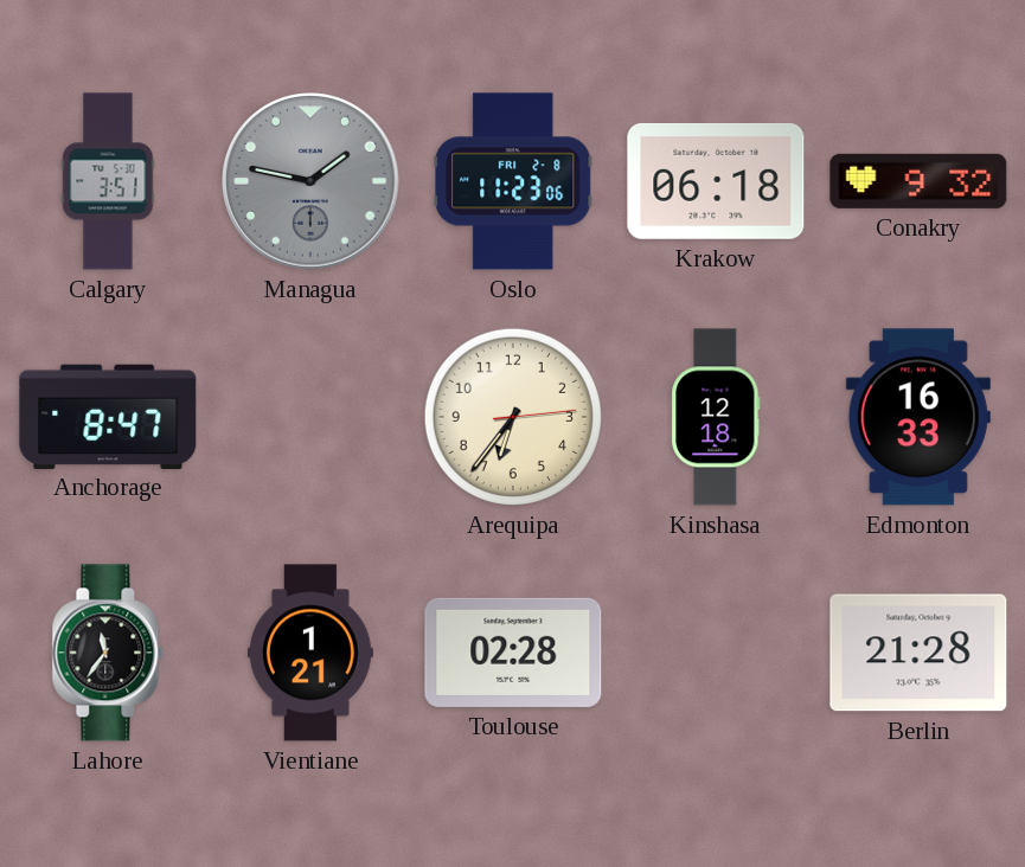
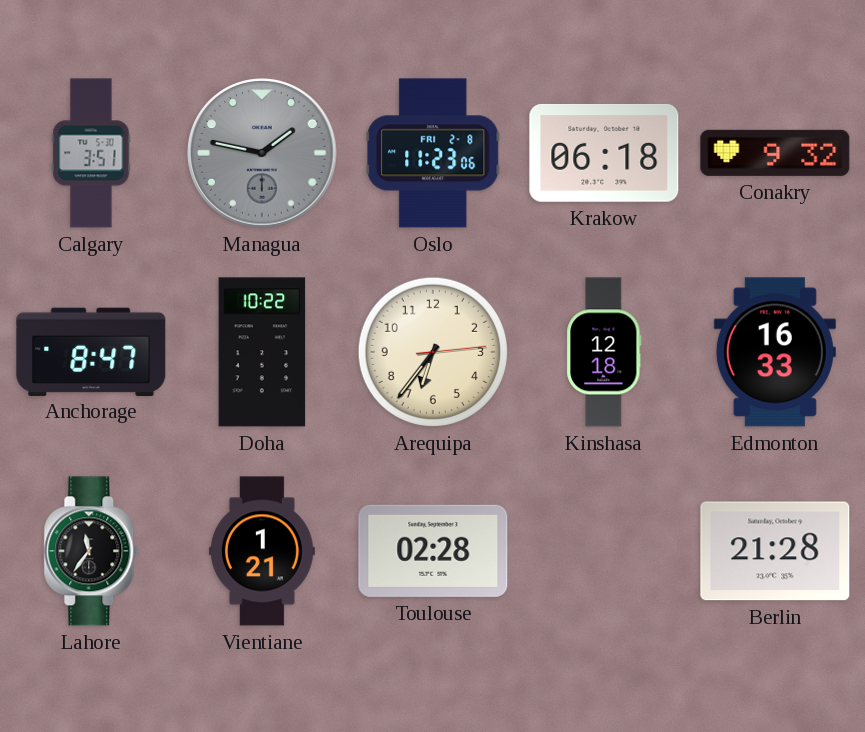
Doha: none -> 10:22 (262, 352)
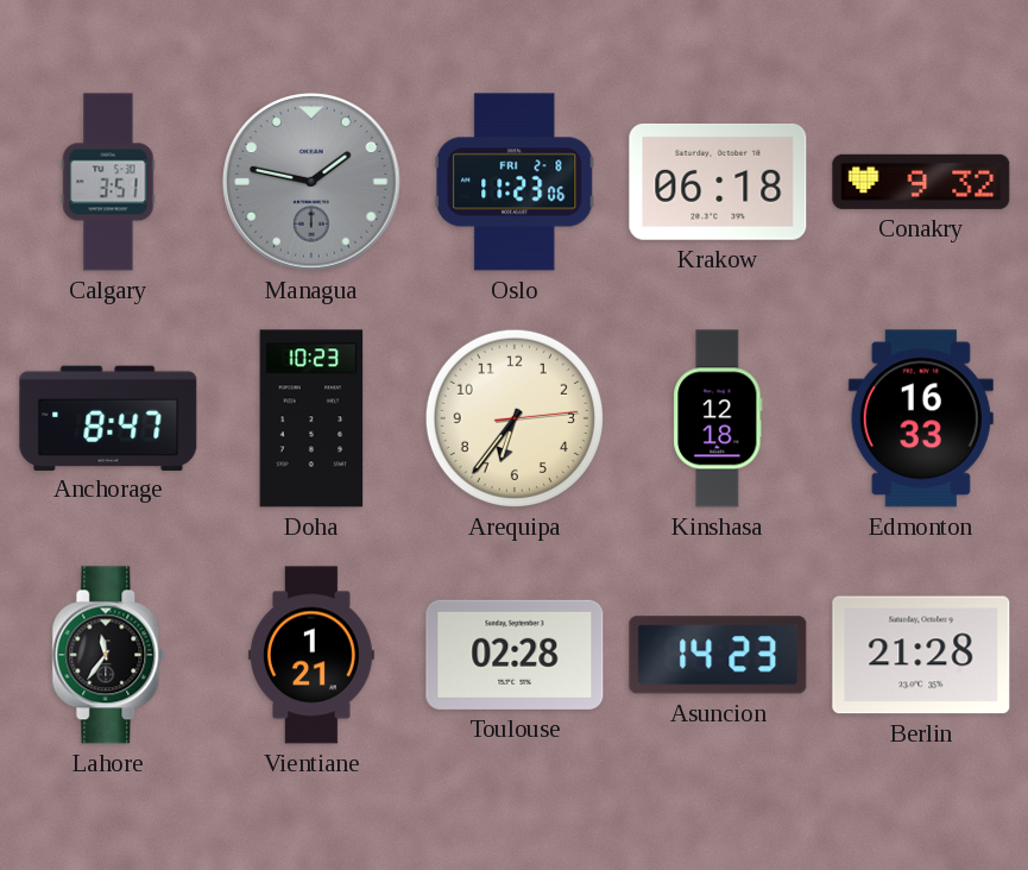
Doha: 10:22 -> 10:23 (311, 418)
Asuncion: none -> 14:23 (718, 655)
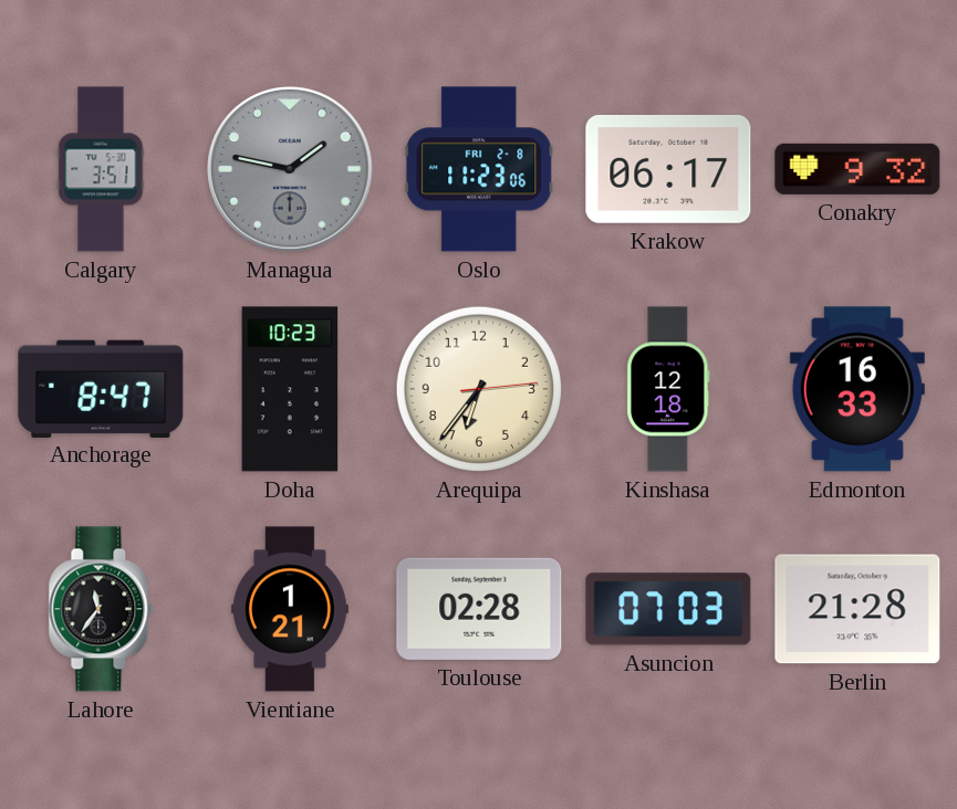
Krakow: 06:18 -> 06:17 (668, 169)
Asuncion: 14:23 -> 07:03 (668, 609)
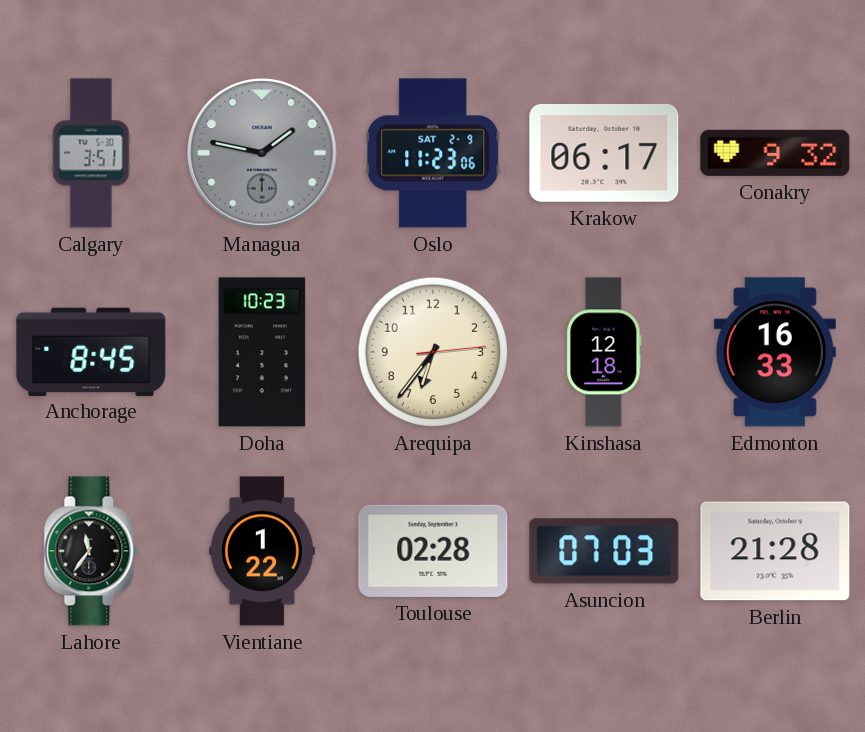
Oslo date: FRI 2-8 -> SAT 2-9 (433, 153)
Anchorage: 8:47 -> 8:45 (91, 351)
Vientiane: 1:21 -> 1:22 (262, 551)
